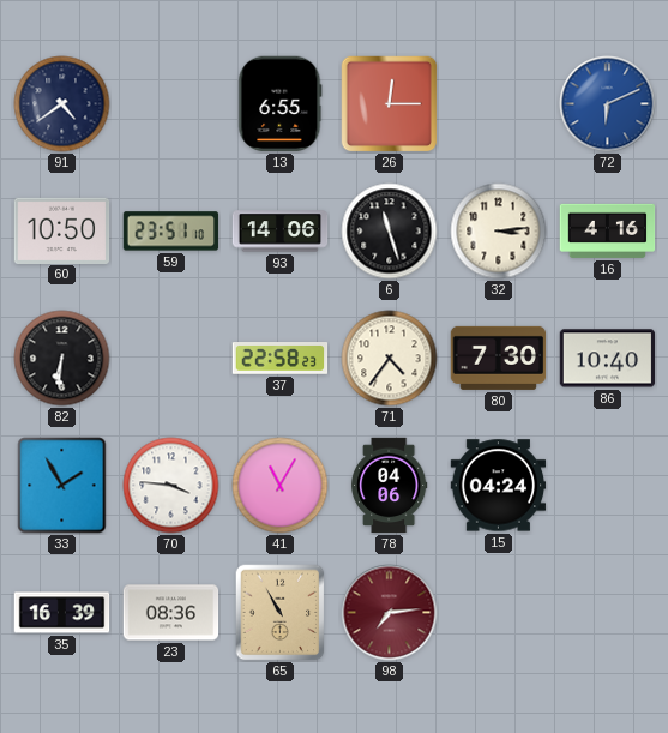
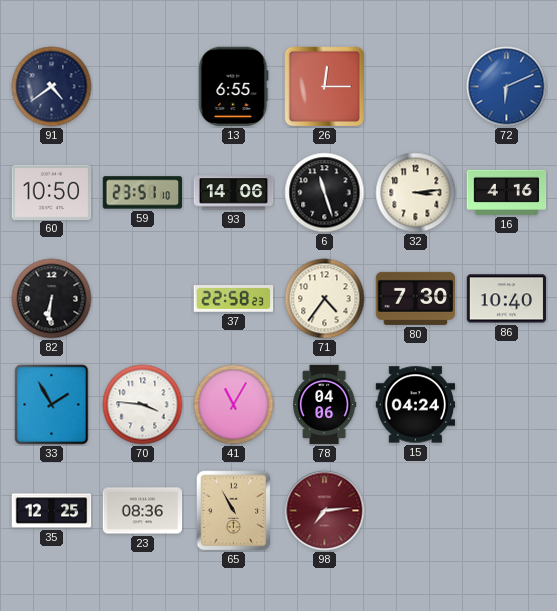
35: 16:39 -> 12:25 (52, 511)
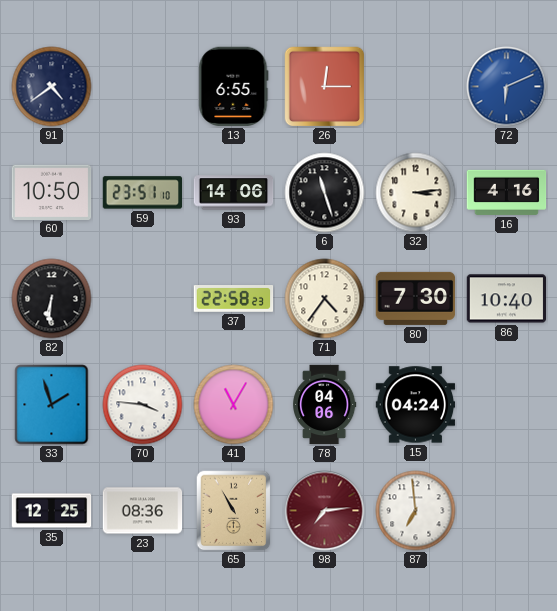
33: 1:55 -> 1:57 (52, 405)
87: none -> 6:59 (416, 511)
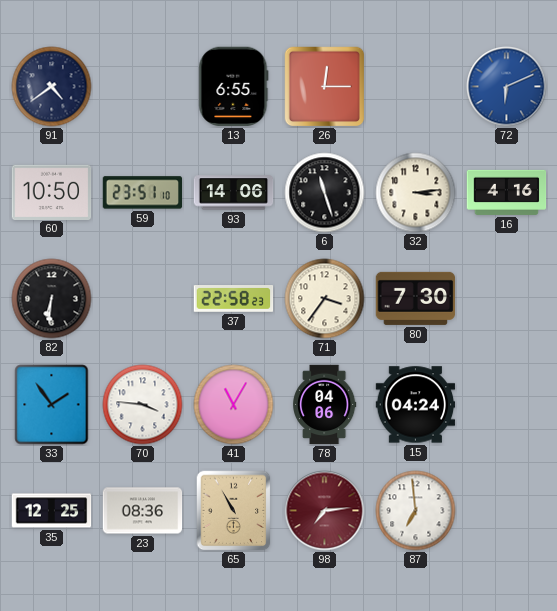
71: 4:36 -> 3:36 (325, 299)
86: 10:40 -> none (507, 299)
33: 1:57 -> 1:54 (52, 405)
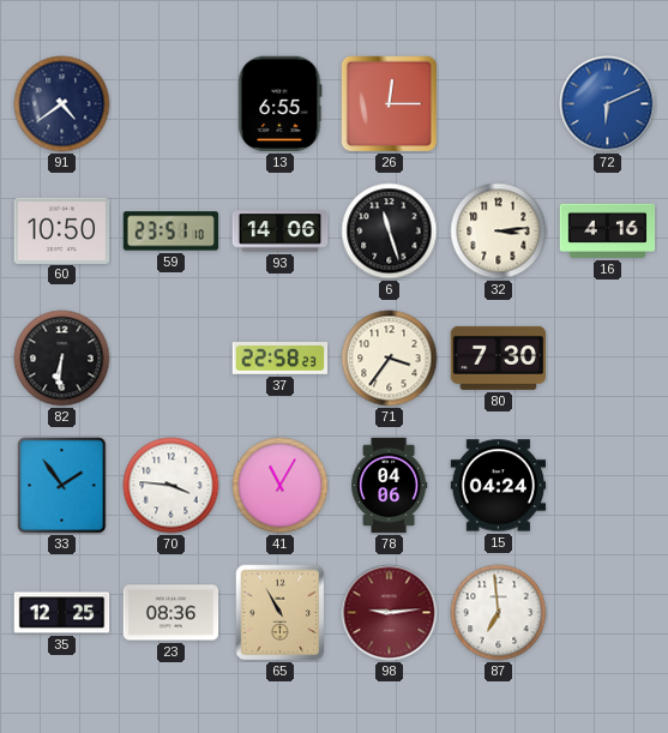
98: 7:14 -> 9:14 (390, 613)
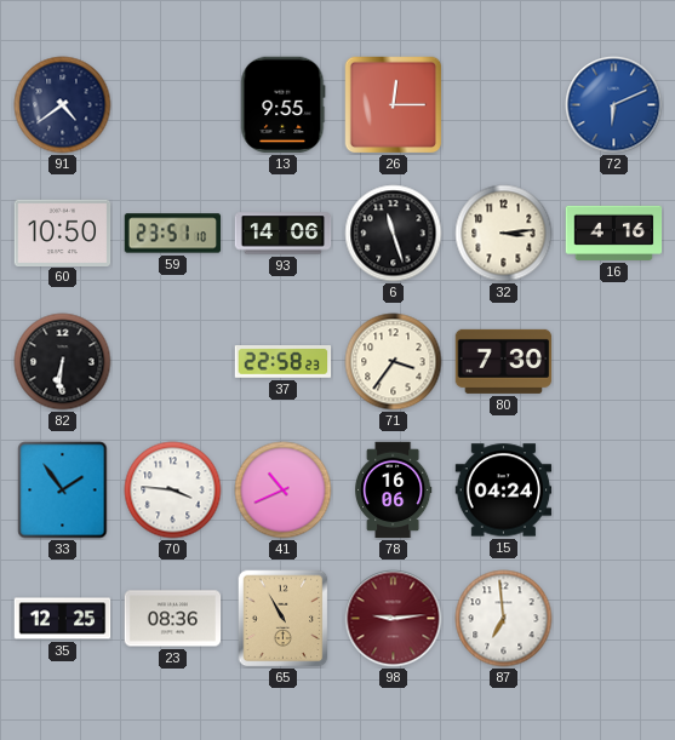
13: 6:55 -> 9:55 (284, 105)
41: 11:05 -> 10:41 (284, 491)
78: 04:06 -> 16:06 (393, 491)
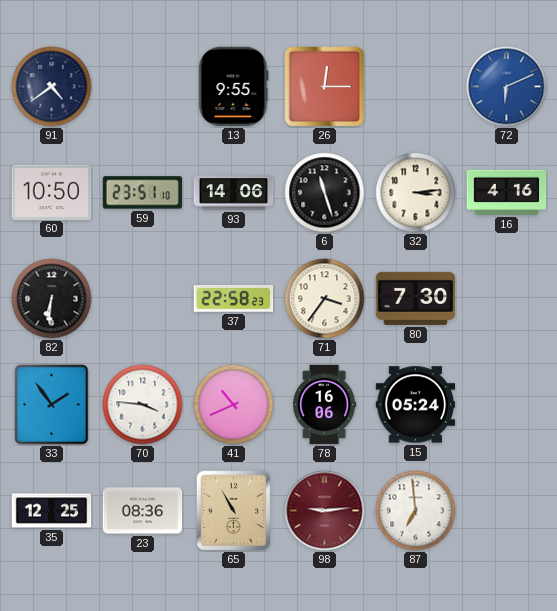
15: 04:24 -> 05:24 (416, 405)
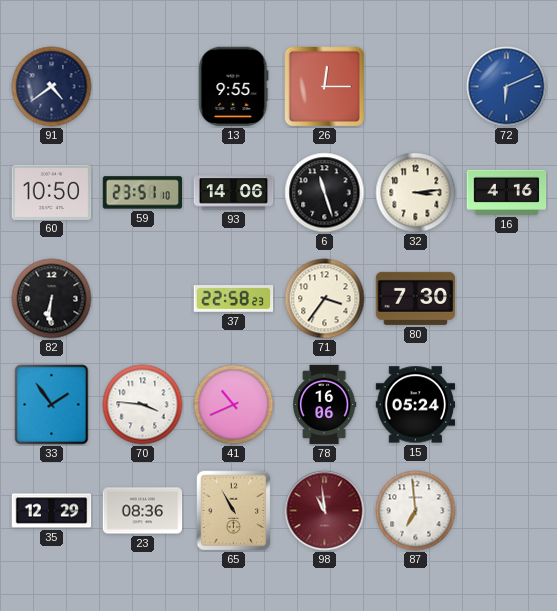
35: 12:25 -> 12:29 (52, 511)
98: 9:14 -> 10:59 (325, 511)
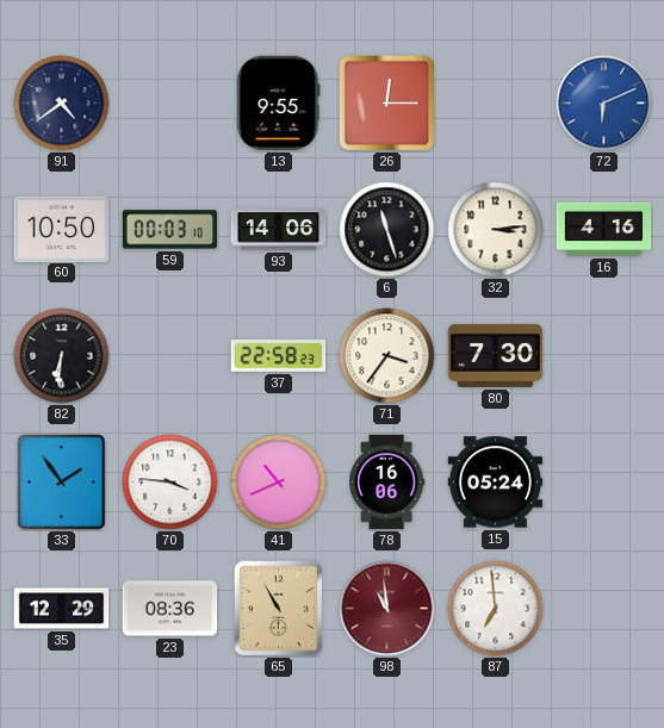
59: 23:51 -> 00:03 (170, 230)
